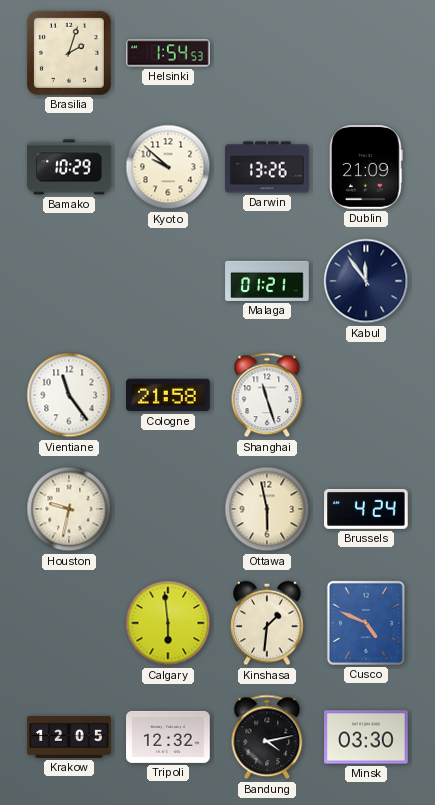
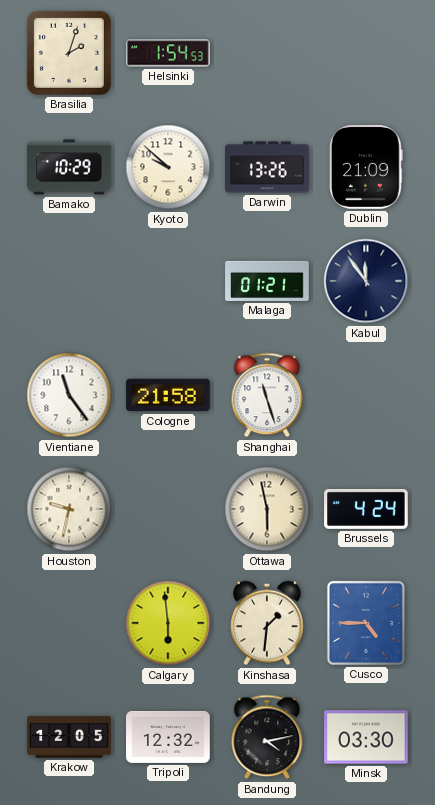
Cusco: 4:49 -> 4:45 (366, 623)
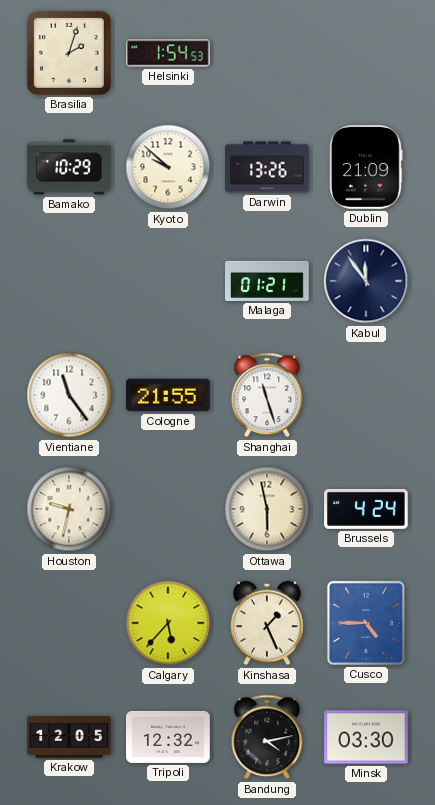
Cologne: 21:58 -> 21:55 (168, 395)
Calgary: 5:59 -> 5:37 (168, 623)
Kinshasa: 1:31 -> 1:26 (268, 623)
